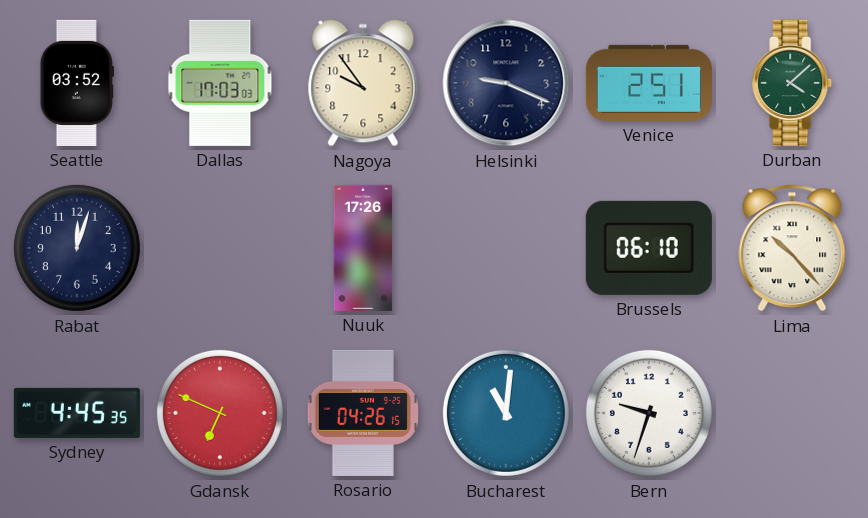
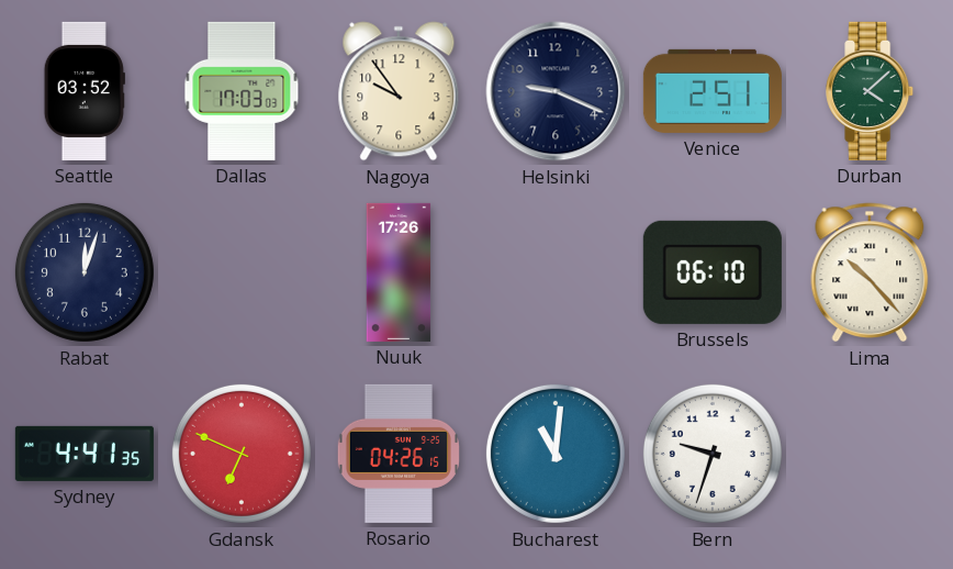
Sydney: 4:45 -> 4:41 (85, 454)
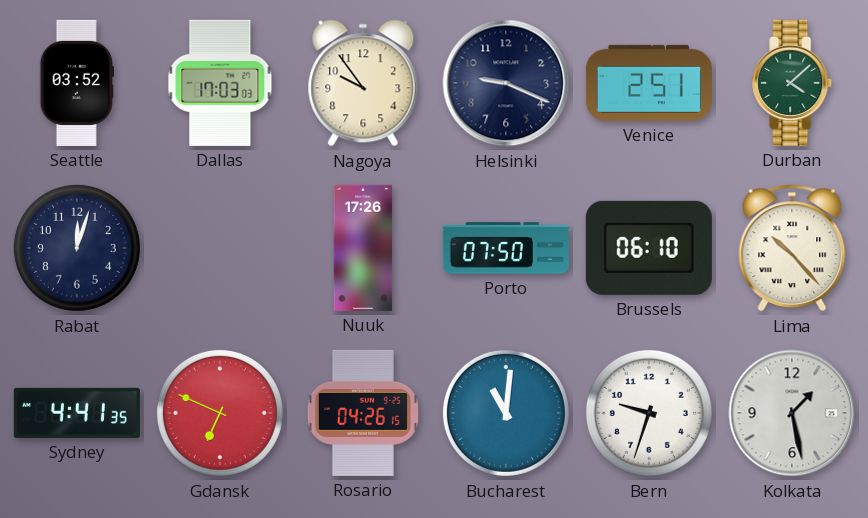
Porto: none -> 07:50 (506, 248)
Kolkata: none -> 1:28 (792, 413)
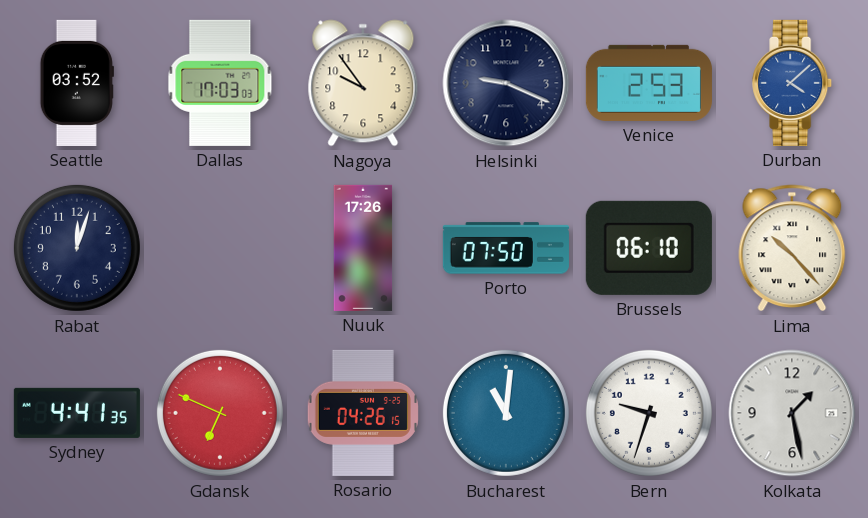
Venice: 2:51 -> 2:53 (649, 83)
Durban dial: green -> blue (793, 83)
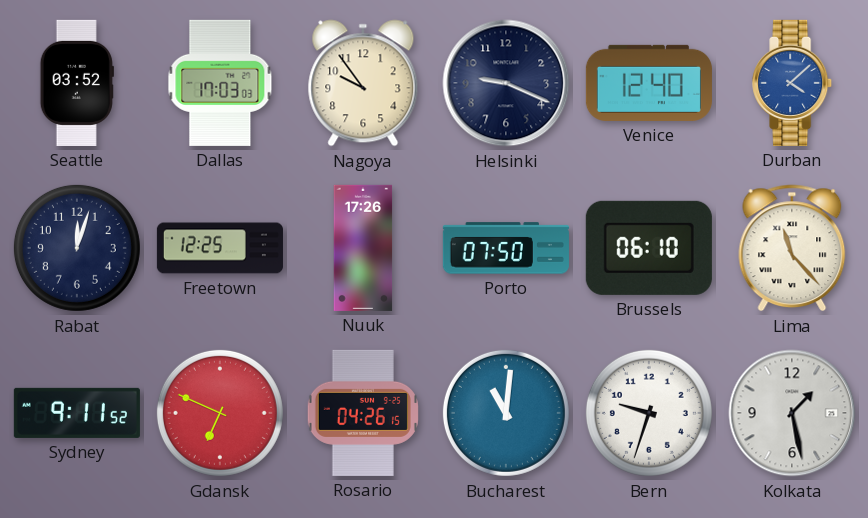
Venice: 2:53 -> 12:40 (649, 83)
Freetown: none -> 12:25 (220, 248)
Lima: 10:23 -> 11:23 (792, 248)
Sydney: 4:41 -> 9:11 (77, 413)
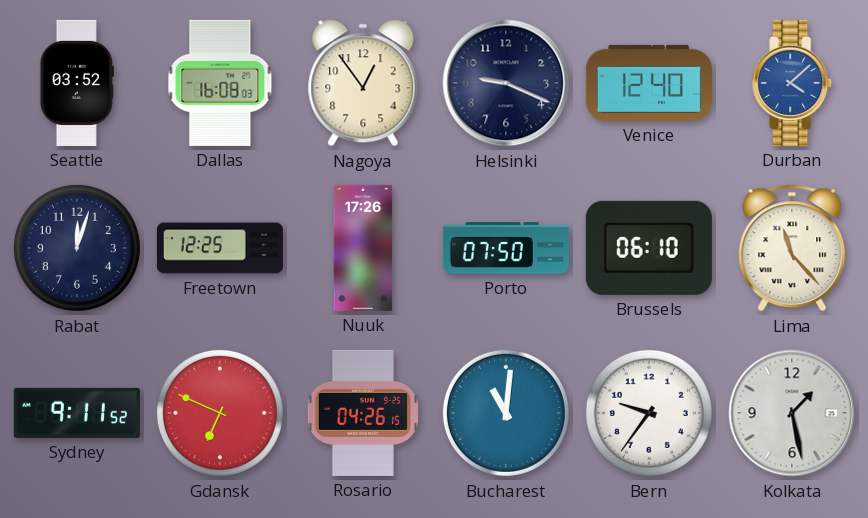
Dallas: 17:03 -> 16:08 (220, 83)
Nagoya: 9:54 -> 12:54 (363, 83)
Bern: 9:33 -> 9:36 (649, 413)
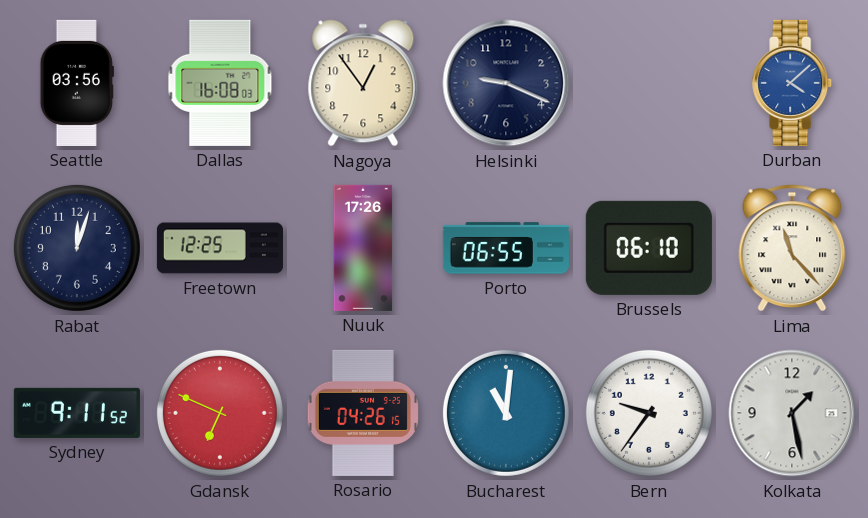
Seattle: 03:52 -> 03:56 (77, 83)
Venice: 12:40 -> none (649, 83)
Porto: 07:50 -> 06:55 (506, 248)
